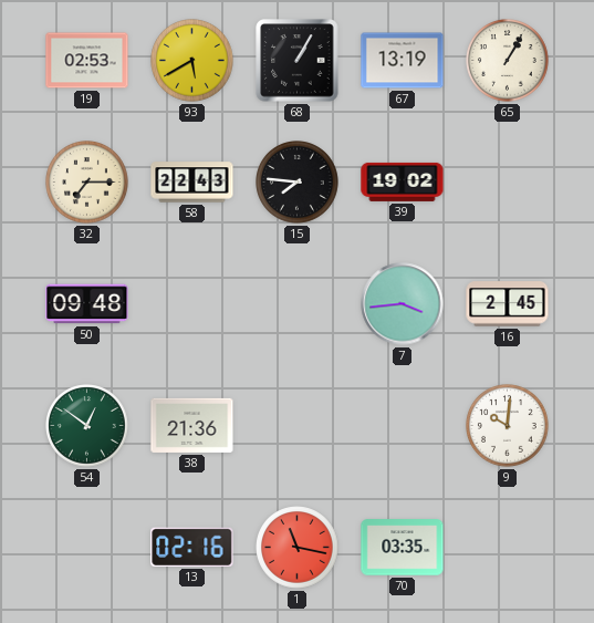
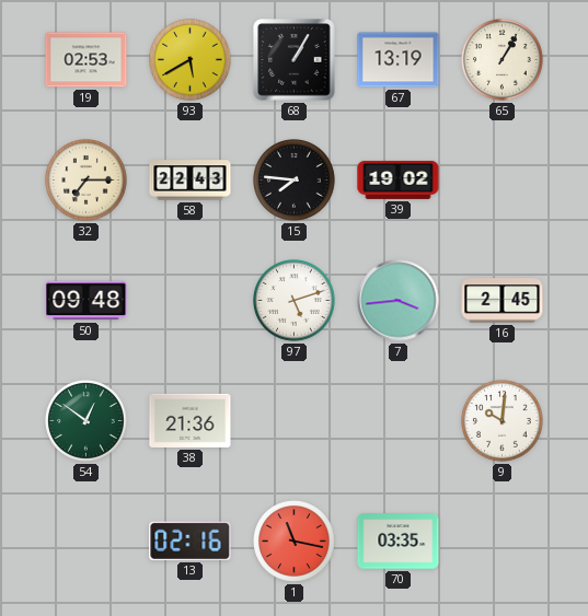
97: none -> 5:12 (295, 301)
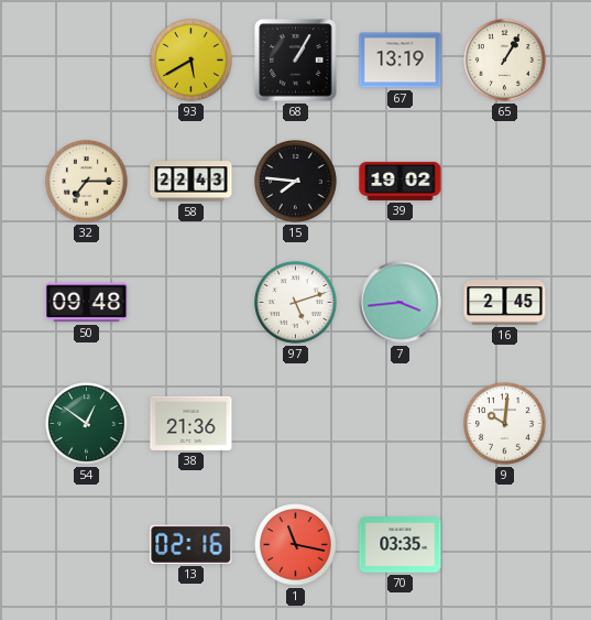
19: 02:53 -> none (87, 60)
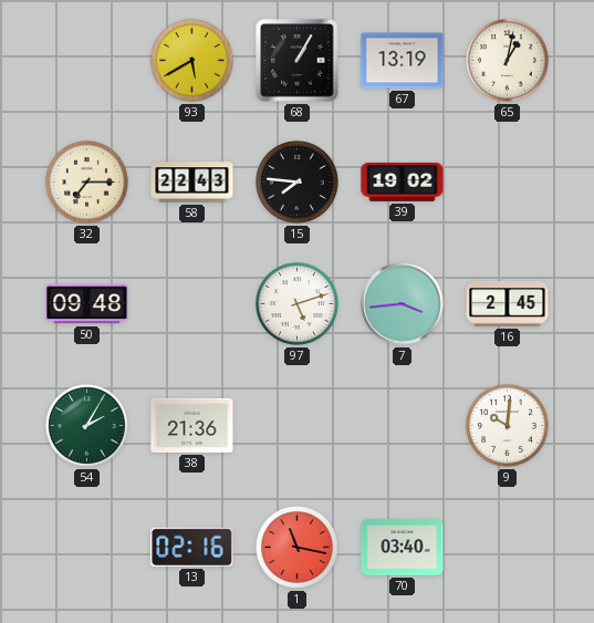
65: 1:05 -> 1:02 (508, 61)
54: 12:51 -> 2:05 (87, 426)
70: 03:35 -> 03:40 (403, 548)
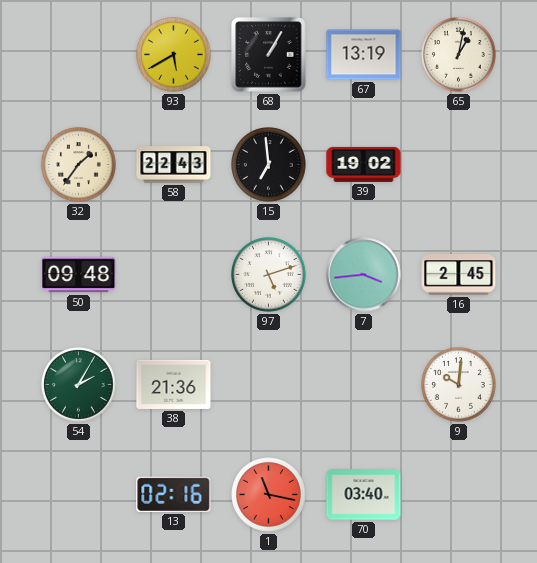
32: 7:15 -> 1:36 (79, 165)
15: 7:46 -> 6:59 (269, 165)
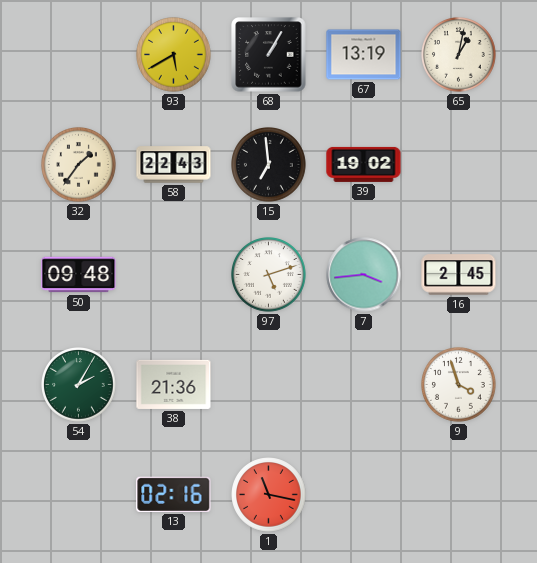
9: 10:01 -> 3:57 (459, 385)
70: 03:40 -> none (364, 495)
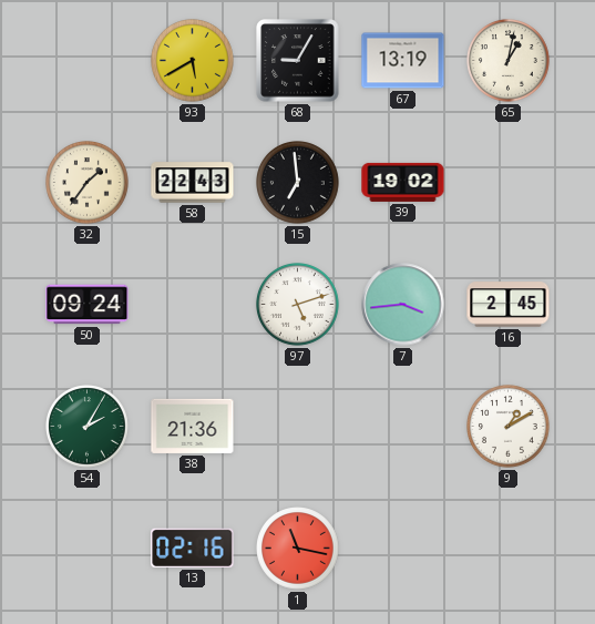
68: 1:05 -> 9:05 (298, 61)
50: 09:48 -> 09:24 (88, 305)
9: 3:57 -> 1:10 (509, 427)
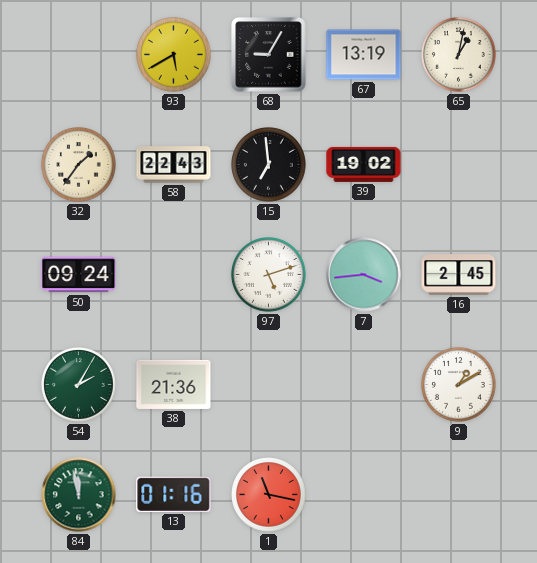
84: none -> 11:58 (79, 495)
13: 02:16 -> 01:16 (174, 494)
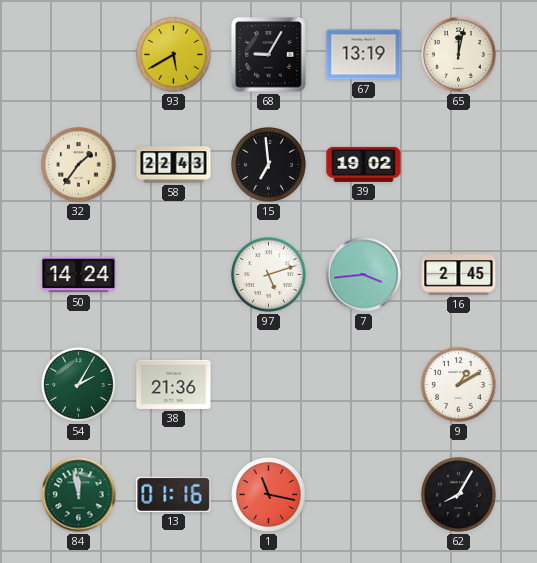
65: 1:02 -> 12:02 (459, 55)
50: 09:24 -> 14:24 (79, 275)
62: none -> 8:05 (459, 495)
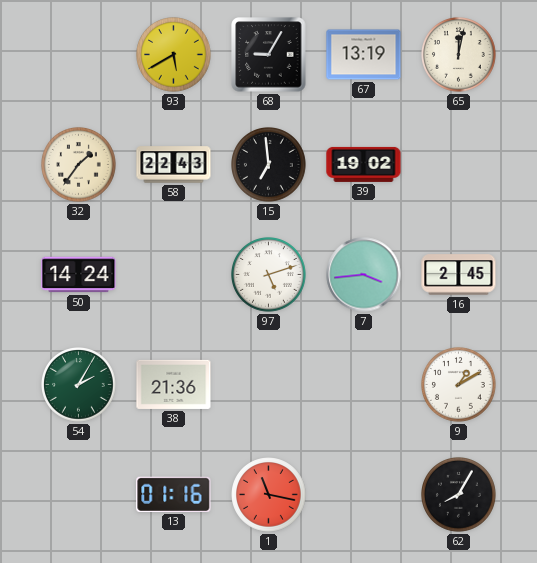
84: 11:58 -> none (79, 495)
